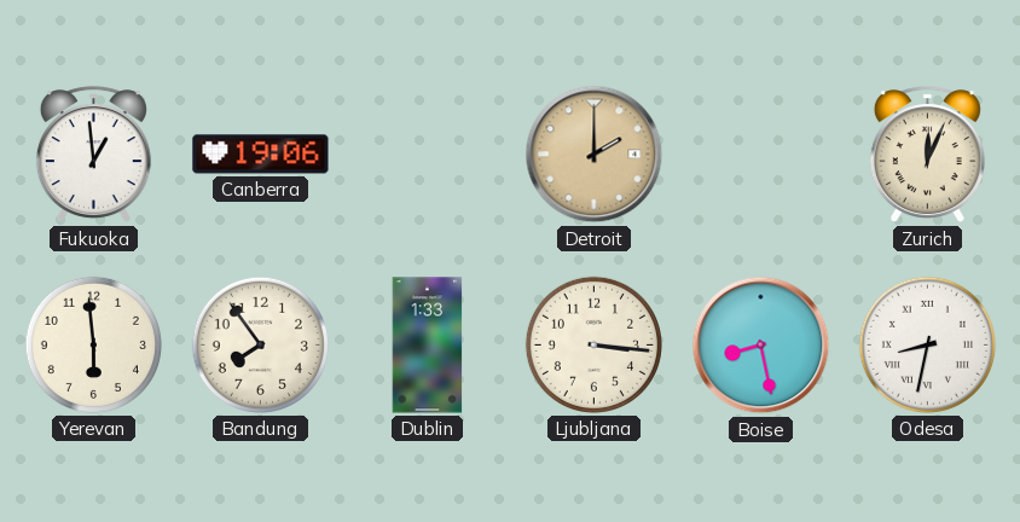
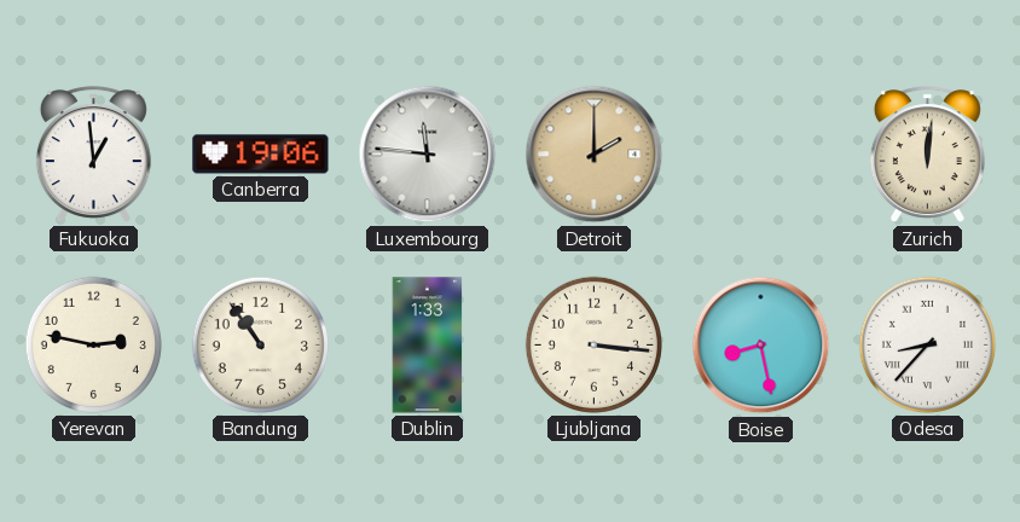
Luxembourg: none -> 11:46 (428, 155)
Zurich: 12:04 -> 12:01 (927, 155)
Yerevan: 5:59 -> 2:47 (93, 344)
Bandung: 7:54 -> 10:54 (260, 344)
Odesa: 8:32 -> 8:37 (927, 344)
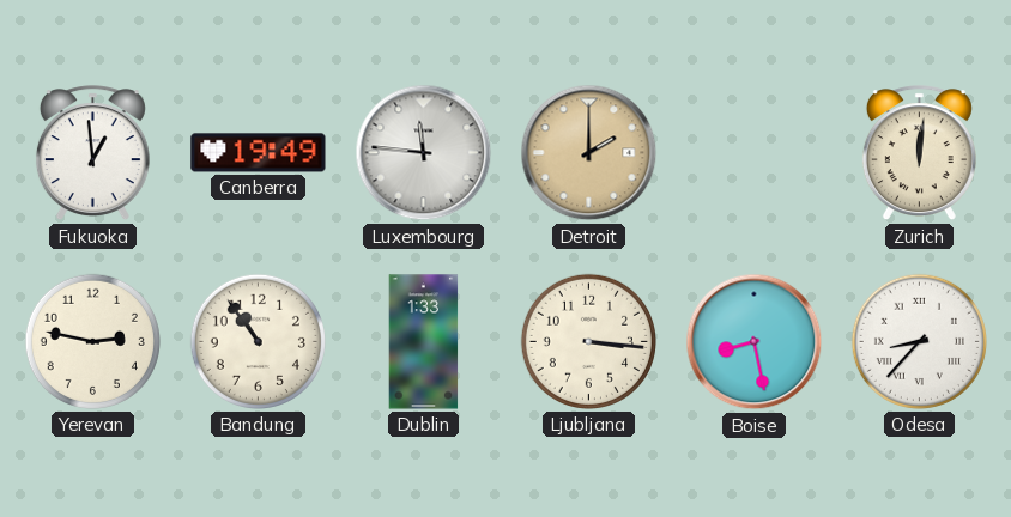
Canberra: 19:06 -> 19:49 (259, 153)
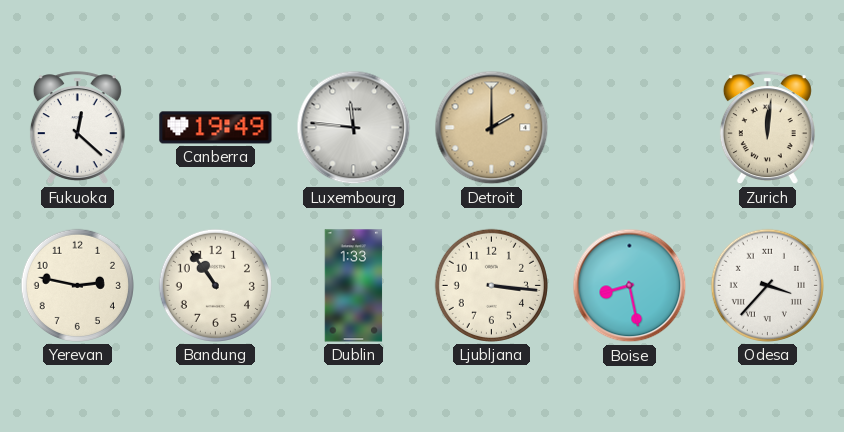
Fukuoka: 12:59 -> 12:22 (77, 128)
Odesa: 8:37 -> 3:37 (767, 285)
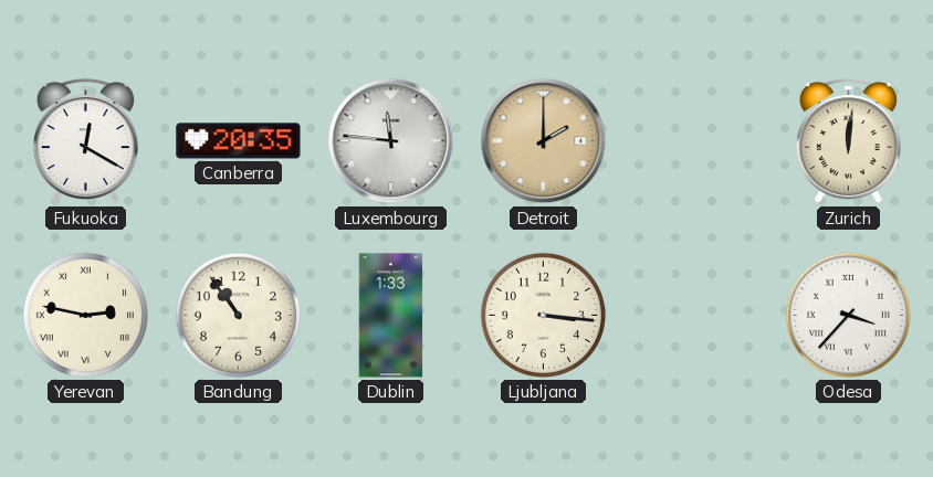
Fukuoka: 12:22 -> 12:20 (85, 141)
Canberra: 19:49 -> 20:35 (239, 141)
Yerevan numerals: Arabic -> Roman (85, 315)
Boise: 8:28 -> none (630, 286)
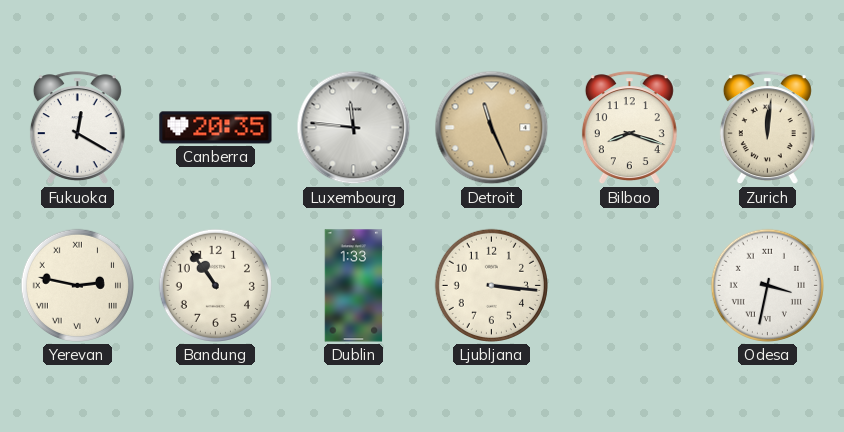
Detroit: 2:00 -> 11:26 (492, 128)
Bilbao: none -> 8:18 (629, 128)
Odesa: 3:37 -> 3:32 (767, 285)
